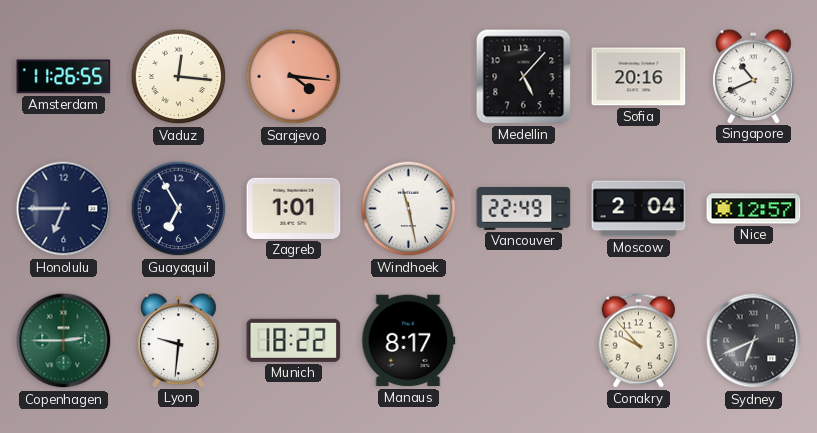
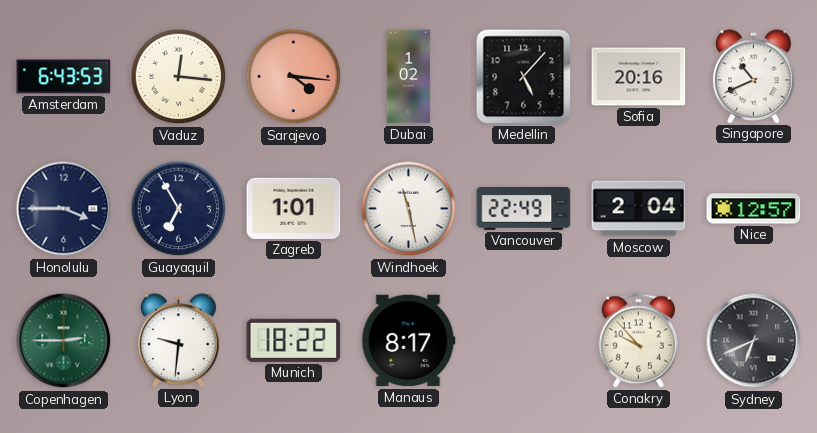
Amsterdam: 11:26 -> 6:43 (64, 77)
Dubai: none -> 1:02 (409, 77)
Honolulu: 6:45 -> 3:45 (64, 209)
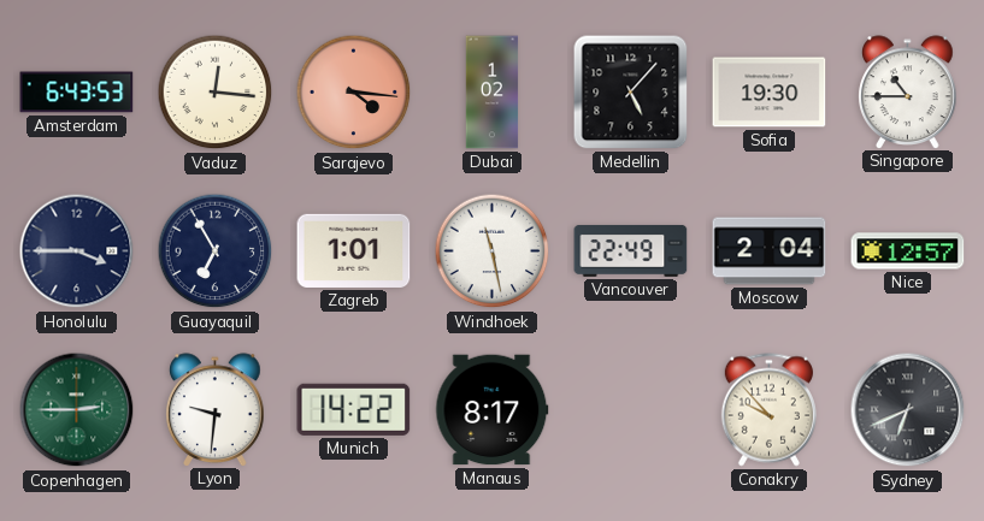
Sofia: 20:16 -> 19:30 (770, 93)
Singapore: 10:41 -> 10:45 (908, 91)
Munich: 18:22 -> 14:22 (354, 409)
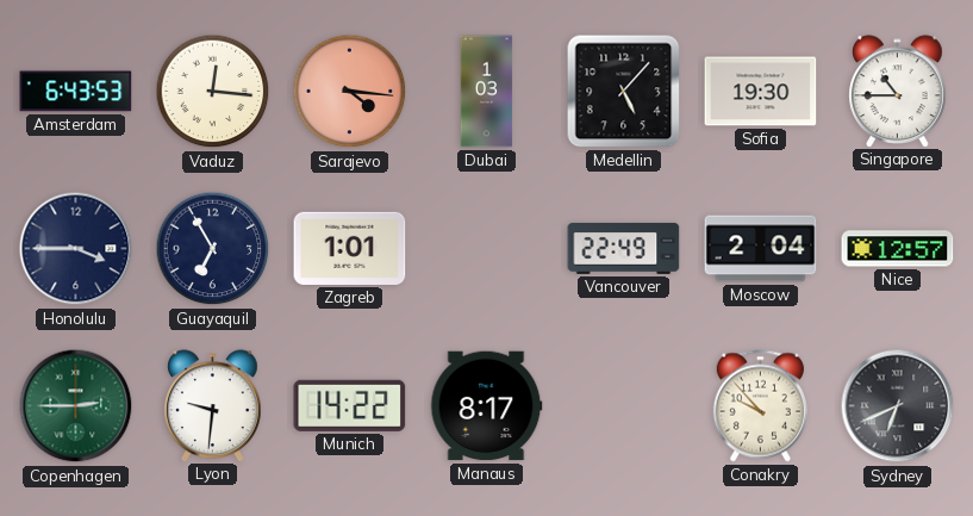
Dubai: 1:02 -> 1:03 (487, 92)
Windhoek: 11:28 -> none (493, 251)
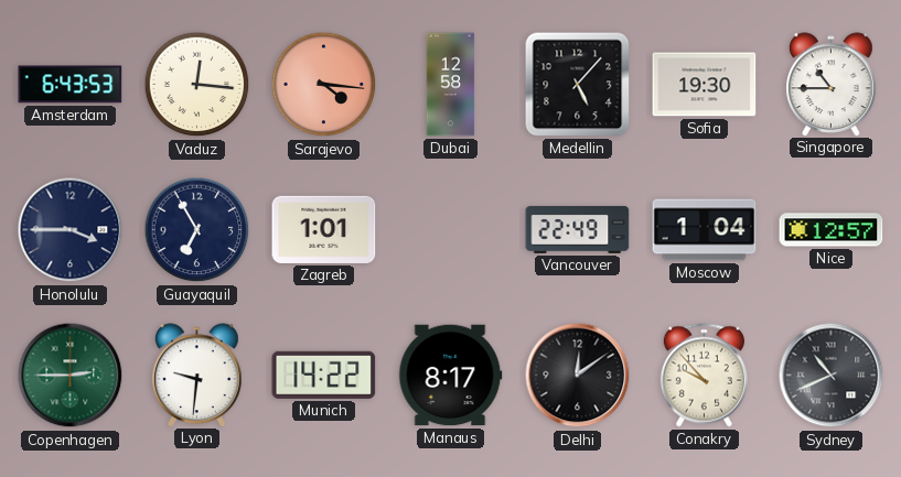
Dubai: 1:03 -> 12:58 (451, 85)
Moscow: 2:04 -> 1:04 (705, 230)
Delhi: none -> 12:09 (578, 376)
Sydney: 6:41 -> 10:41 (832, 376)
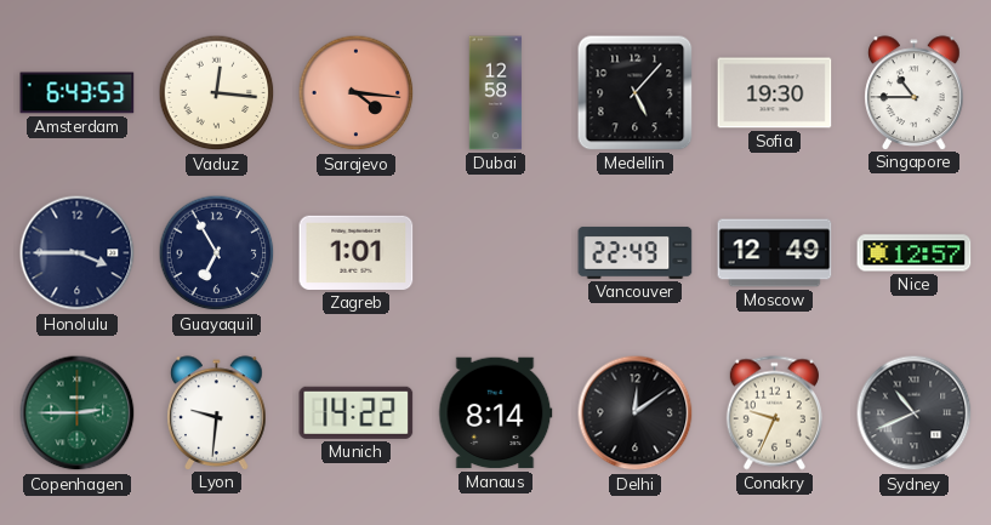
Moscow: 1:04 -> 12:49 (775, 253)
Manaus: 8:17 -> 8:14 (496, 413)
Conakry: 9:53 -> 9:34 (774, 413)
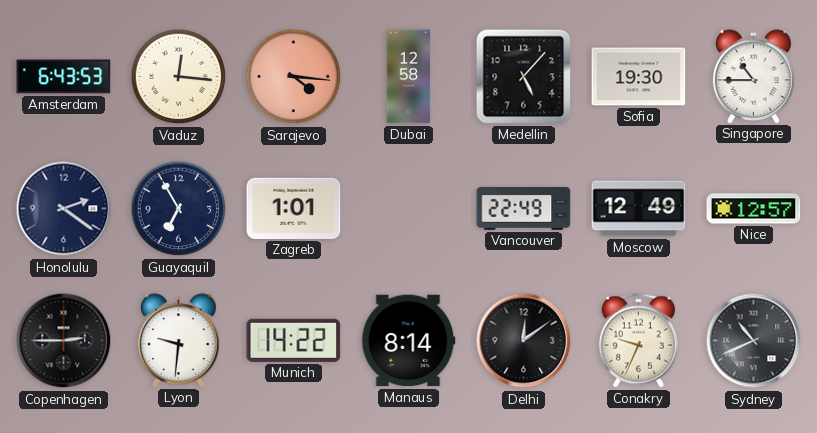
Honolulu: 3:45 -> 2:21 (64, 209)
Copenhagen dial: green -> black (64, 341)
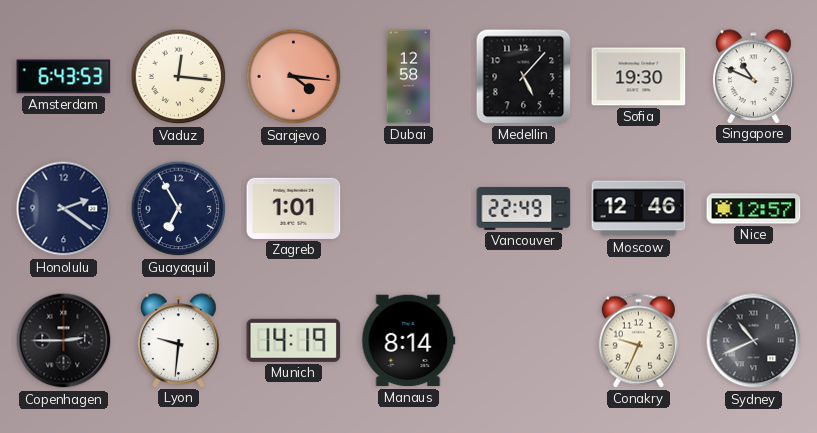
Singapore: 10:45 -> 10:49 (754, 76)
Moscow: 12:49 -> 12:46 (639, 209)
Munich: 14:22 -> 14:19 (294, 340)
Delhi: 12:09 -> none (524, 341)
